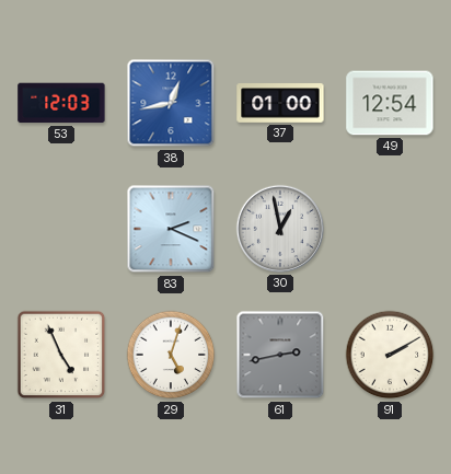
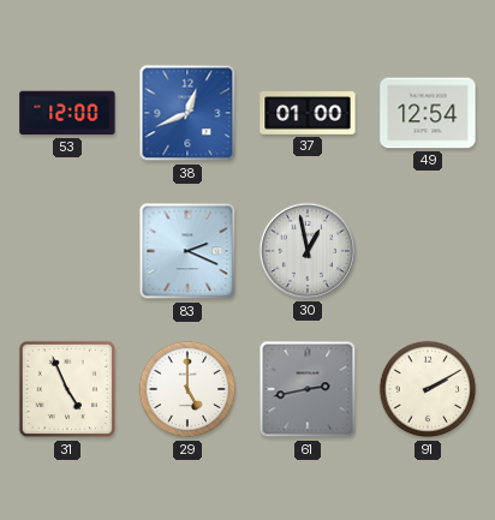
53: 12:03 -> 12:00 (67, 113)
38: 12:43 -> 12:41 (187, 113)
29: 5:03 -> 5:00 (187, 389)
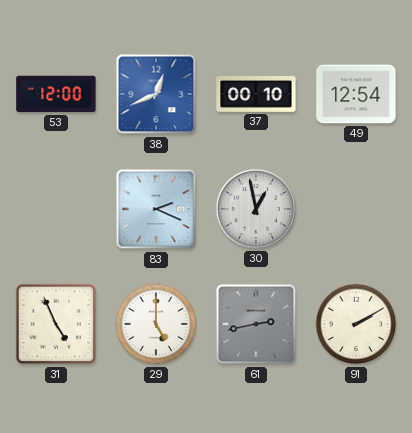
37: 01:00 -> 00:10 (256, 94)
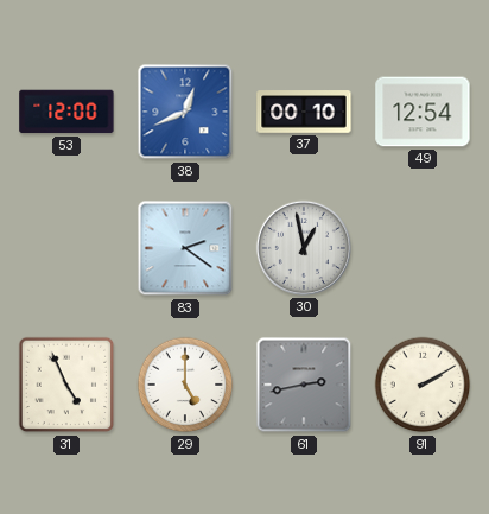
83: 2:19 -> 2:21 (185, 248)
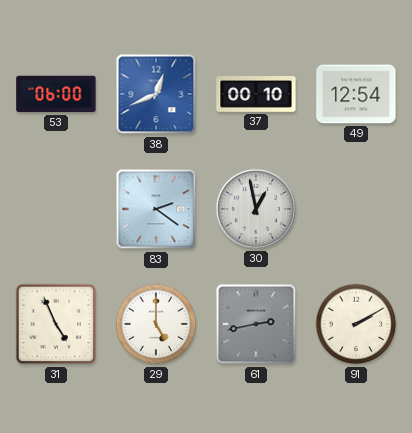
53: 12:00 -> 06:00 (56, 94)
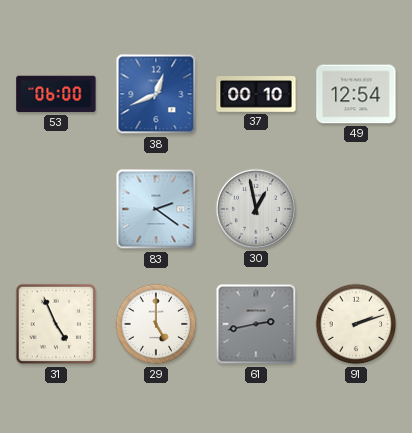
91: 2:10 -> 2:12 (356, 324)
